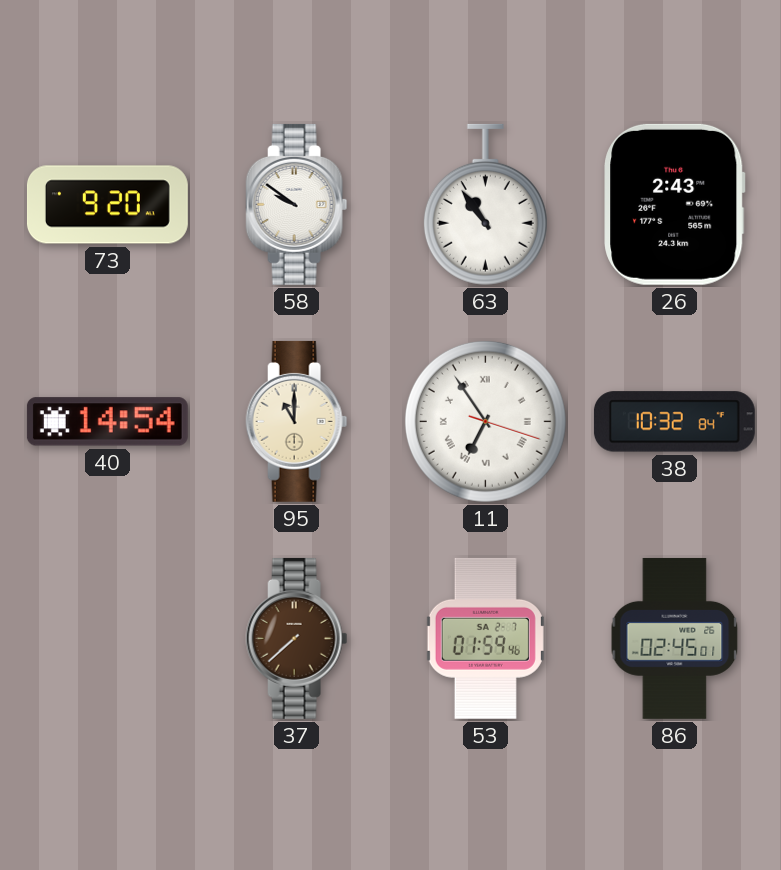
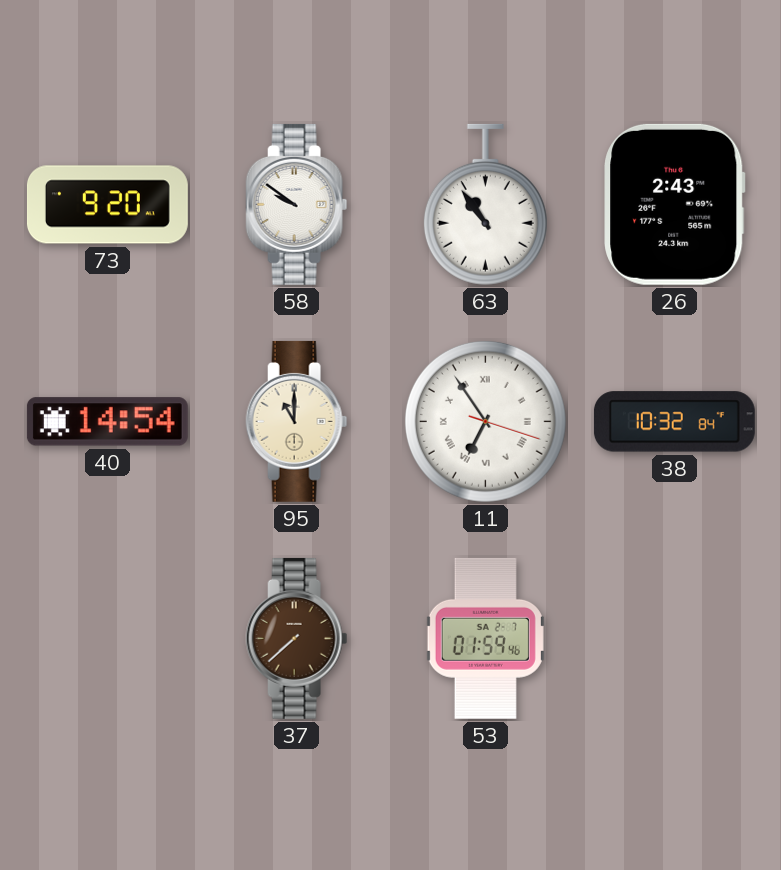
86: 02:45 -> none (675, 638)
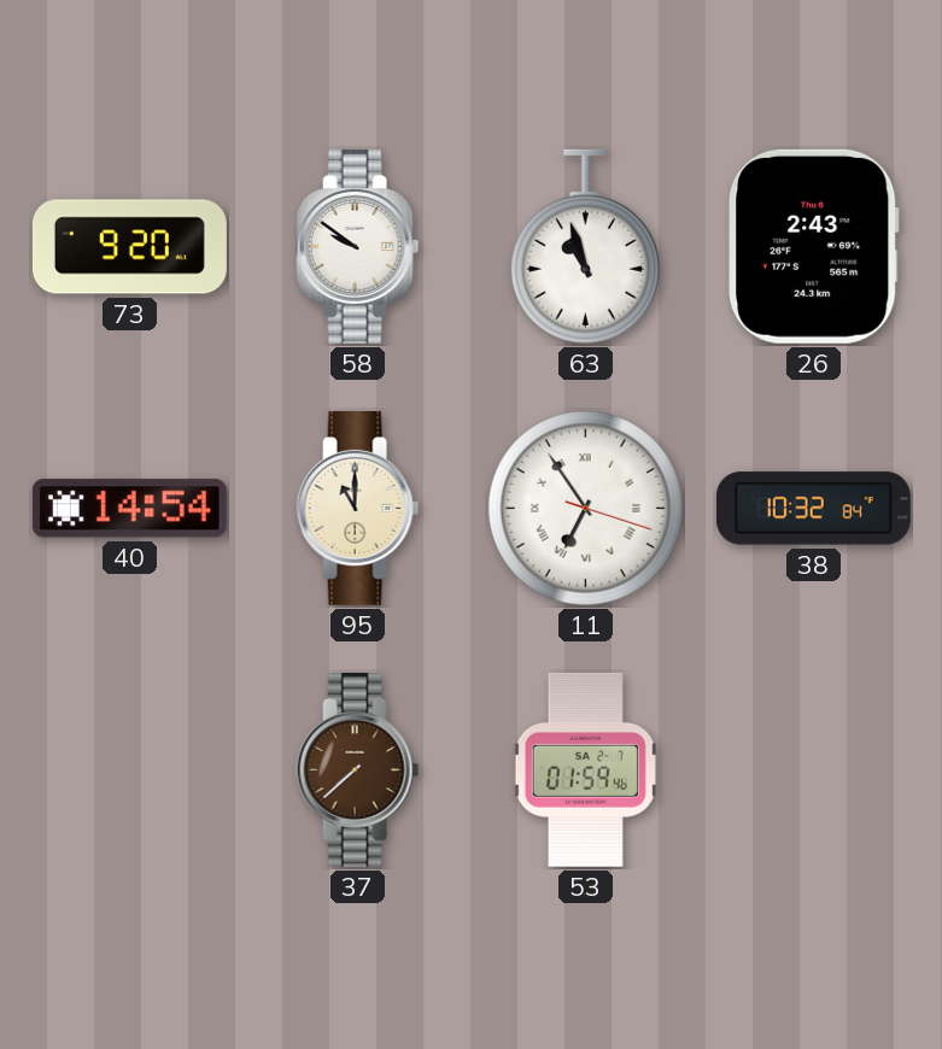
63: 10:54 -> 10:57 (585, 246)
